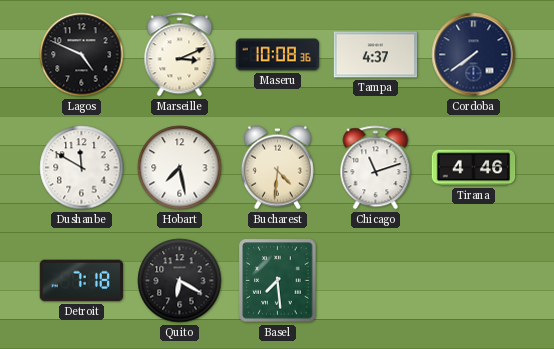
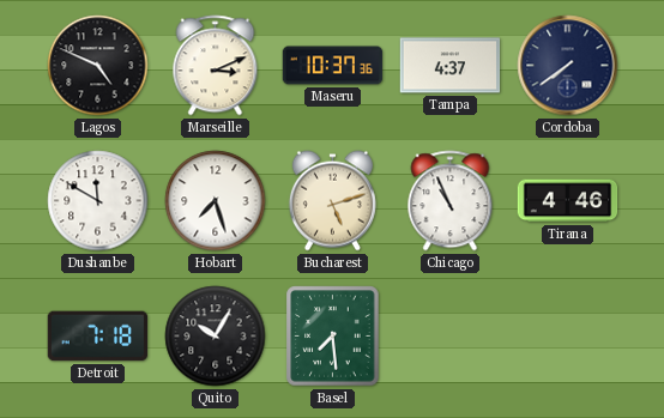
Maseru: 10:08 -> 10:37 (333, 66)
Hobart: 7:28 -> 7:27 (216, 201)
Bucharest: 4:31 -> 5:12 (332, 201)
Chicago: 11:12 -> 10:56 (451, 201)
Quito: 6:20 -> 10:05 (216, 337)
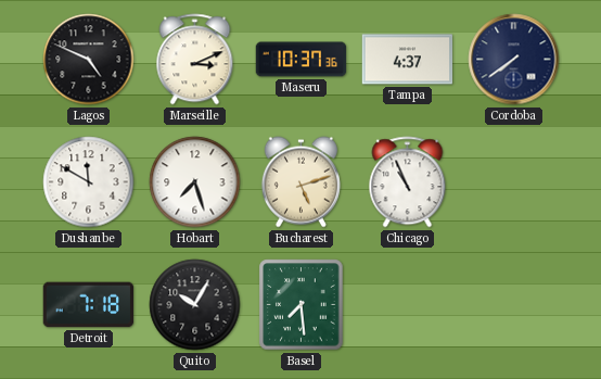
Tirana: 4:46 -> none (568, 201)
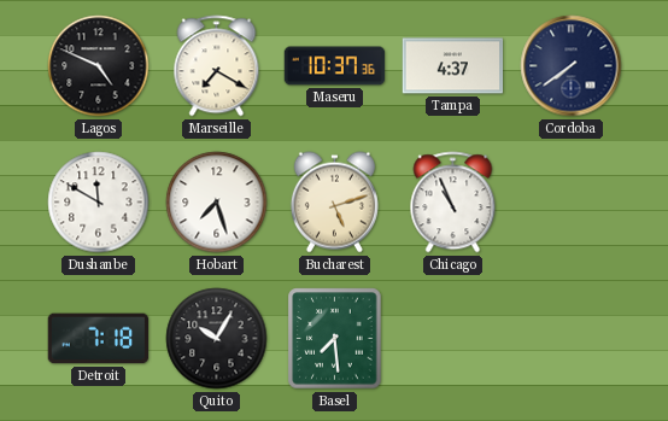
Marseille: 3:11 -> 7:20 (217, 66)
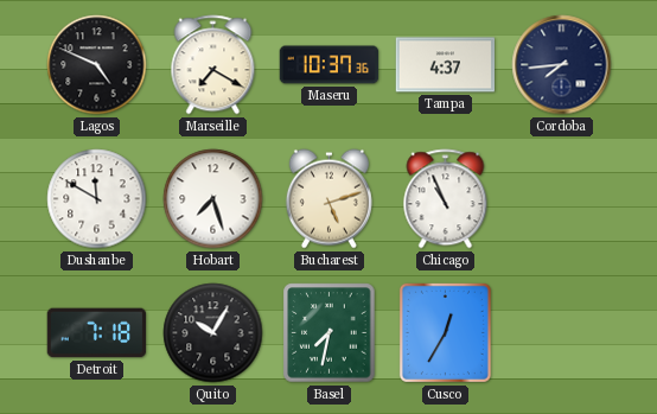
Cordoba: 7:39 -> 7:44 (562, 65)
Basel: 7:29 -> 7:32 (330, 333)
Cusco: none -> 12:35 (445, 332)
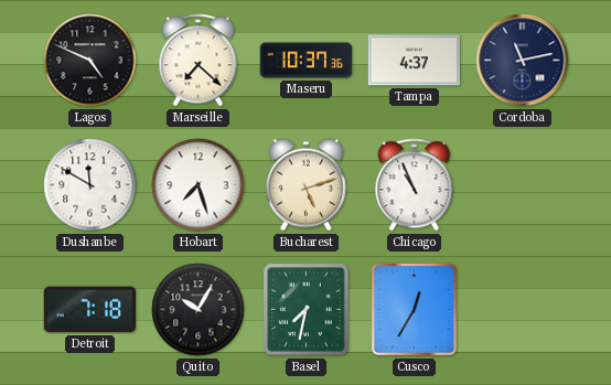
Marseille: 7:20 -> 7:22 (199, 61)
Cordoba: 7:44 -> 11:13 (523, 61)
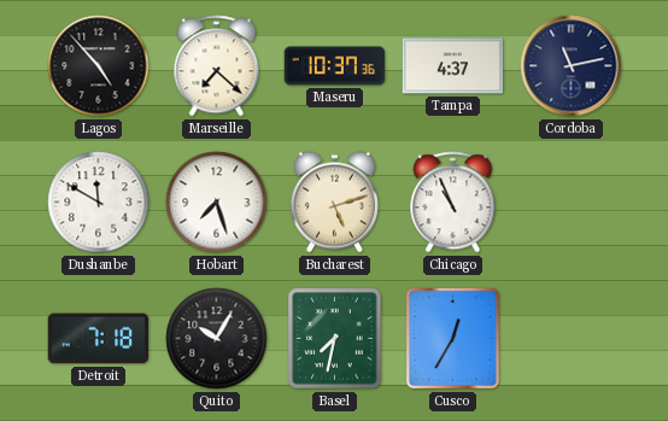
Lagos: 4:49 -> 4:53 (99, 66)
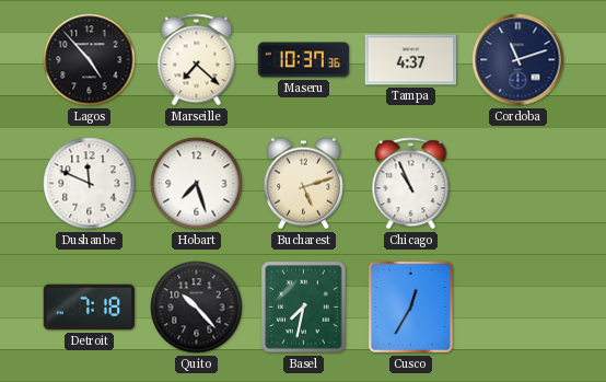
Cordoba: 11:13 -> 11:12 (518, 60)
Dushanbe: 11:50 -> 11:49 (90, 184)
Quito: 10:05 -> 10:23 (197, 308)
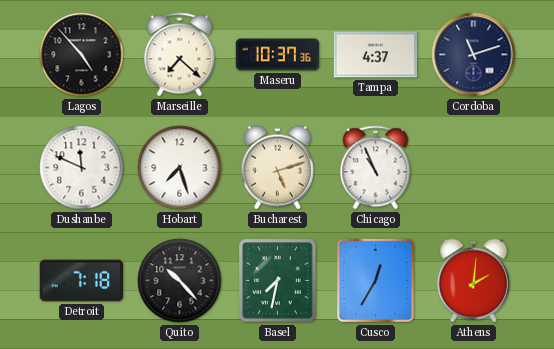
Athens: none -> 2:01 (473, 281)
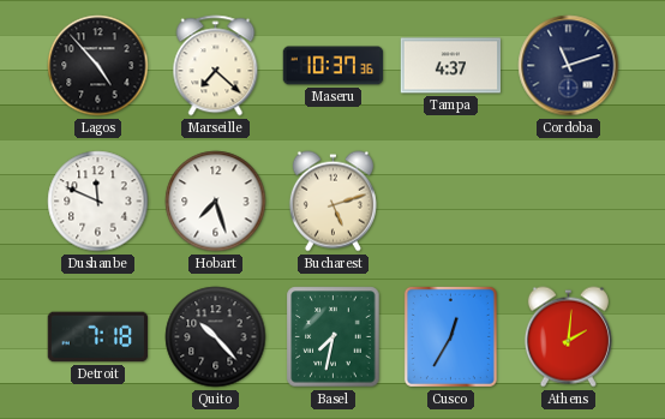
Chicago: 10:56 -> none (376, 168)
